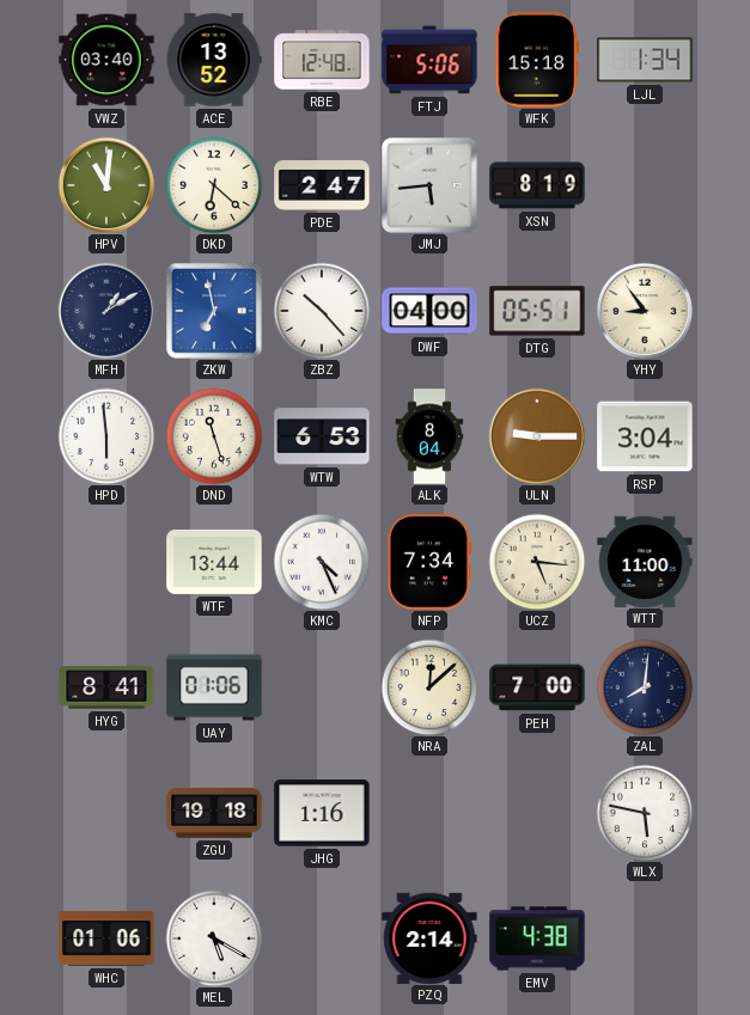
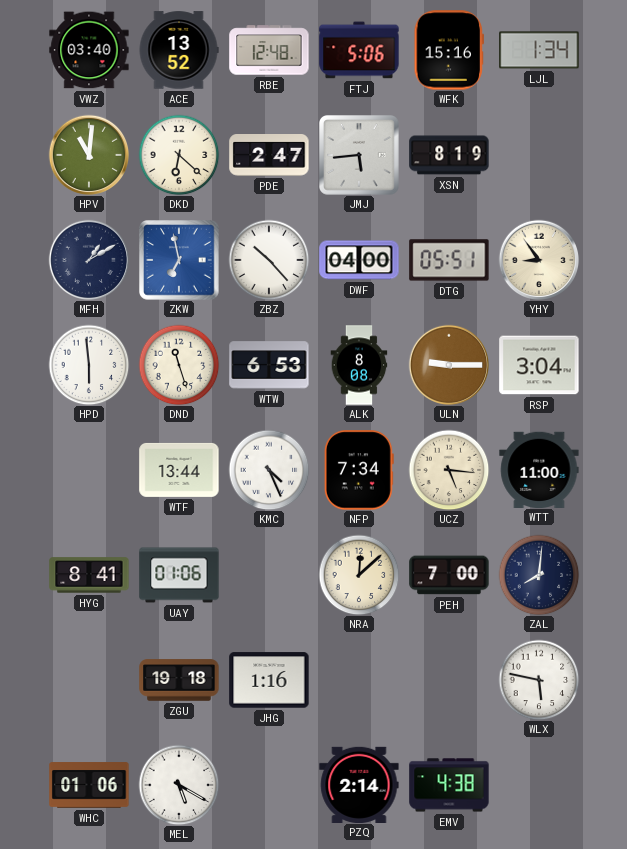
WFK: 15:18 -> 15:16 (448, 50)
ALK: 8:04 -> 8:08 (359, 365)
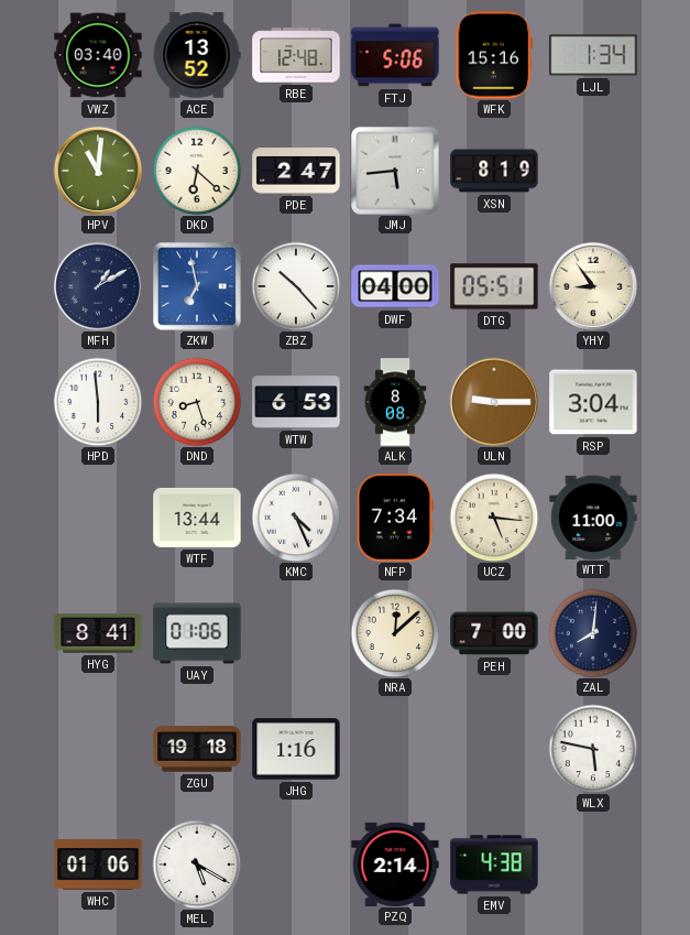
DND: 11:27 -> 8:27 (197, 402)
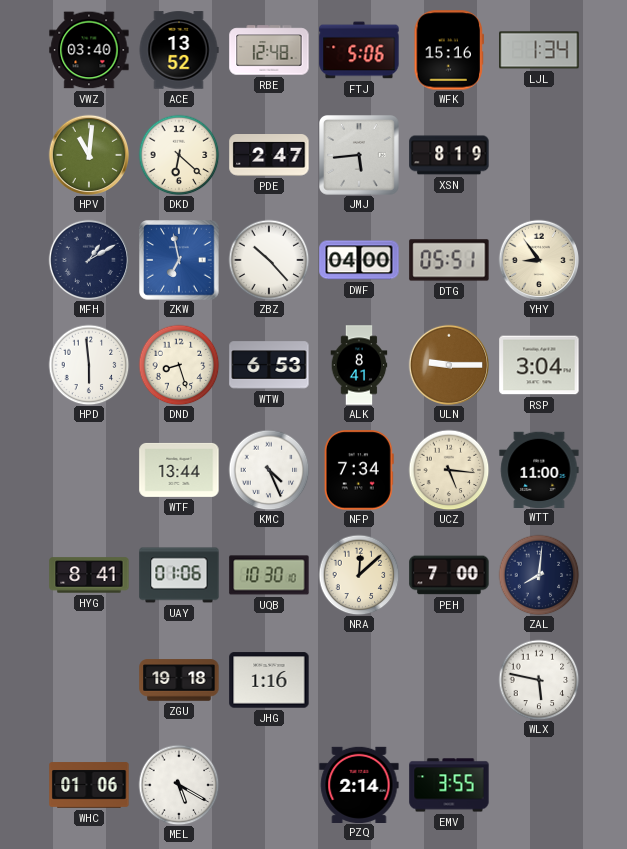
ALK: 8:08 -> 8:41 (359, 365)
UQB: none -> 10:30 (269, 575)
EMV: 4:38 -> 3:55 (449, 785)
